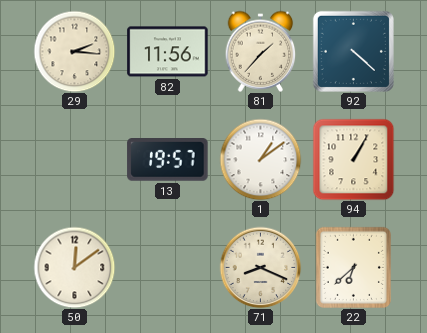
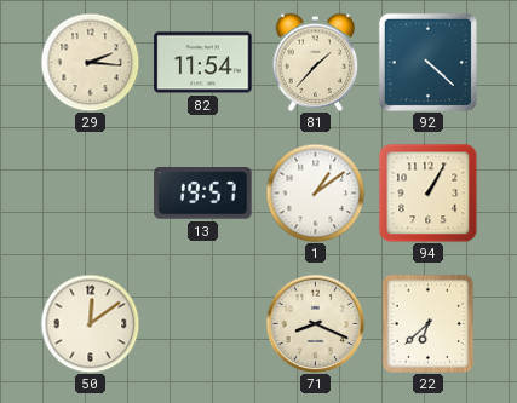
82: 11:56 -> 11:54 (203, 63)
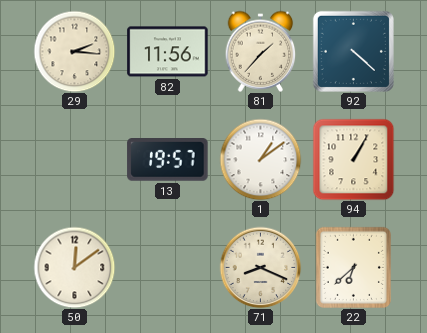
82: 11:54 -> 11:56 (168, 52)
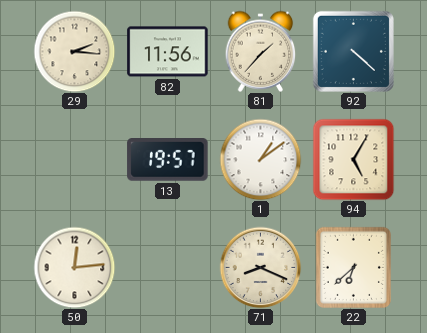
94: 1:05 -> 5:05 (353, 159)
50: 12:09 -> 12:14 (74, 267)
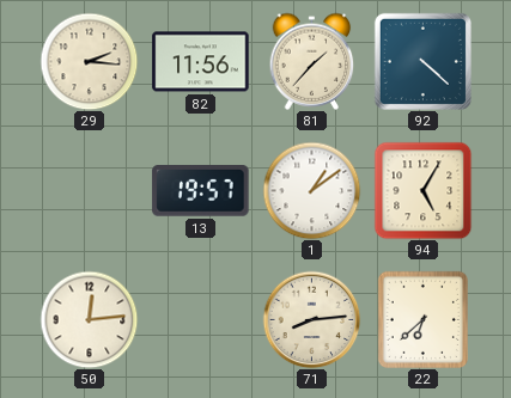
71: 8:19 -> 8:14 (311, 319)
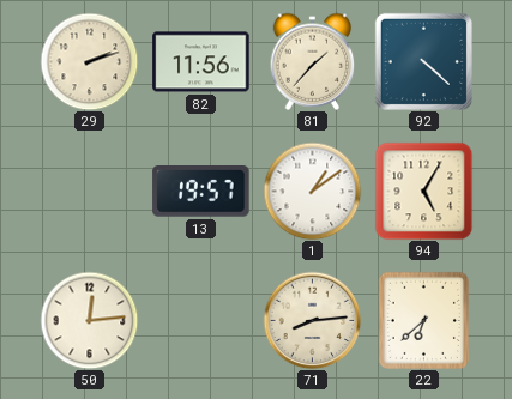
29: 2:16 -> 2:12 (89, 61)
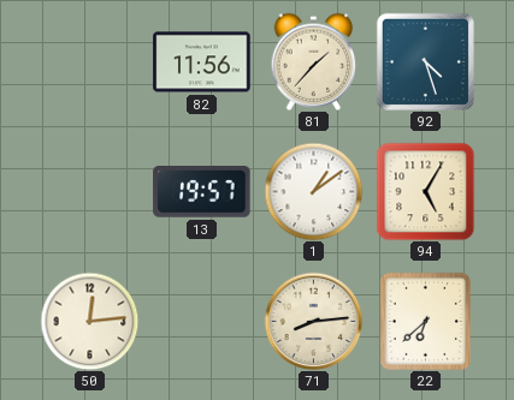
29: 2:12 -> none (89, 61)
92: 4:22 -> 4:27 (425, 61)
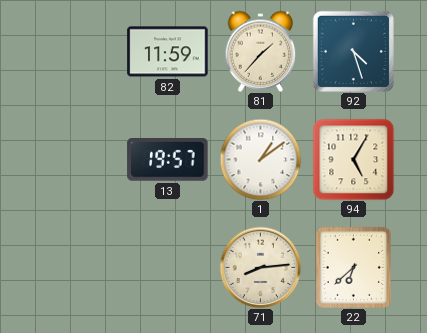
82: 11:56 -> 11:59 (168, 52)
50: 12:14 -> none (89, 321)
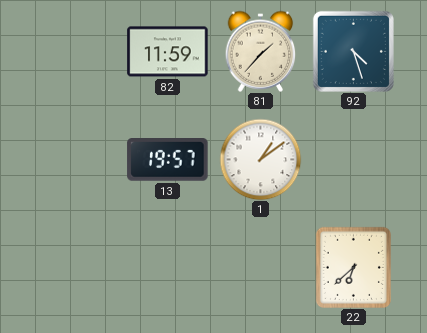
94: 5:05 -> none (353, 159)
71: 8:14 -> none (260, 267)
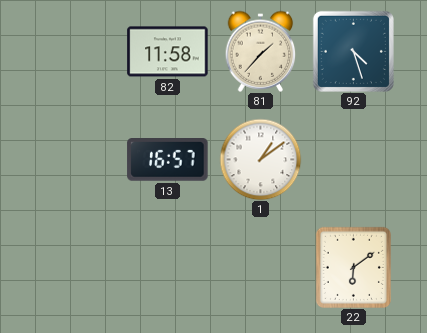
82: 11:59 -> 11:58 (168, 52)
13: 19:57 -> 16:57 (168, 160)
22: 6:38 -> 6:09 (353, 267)
